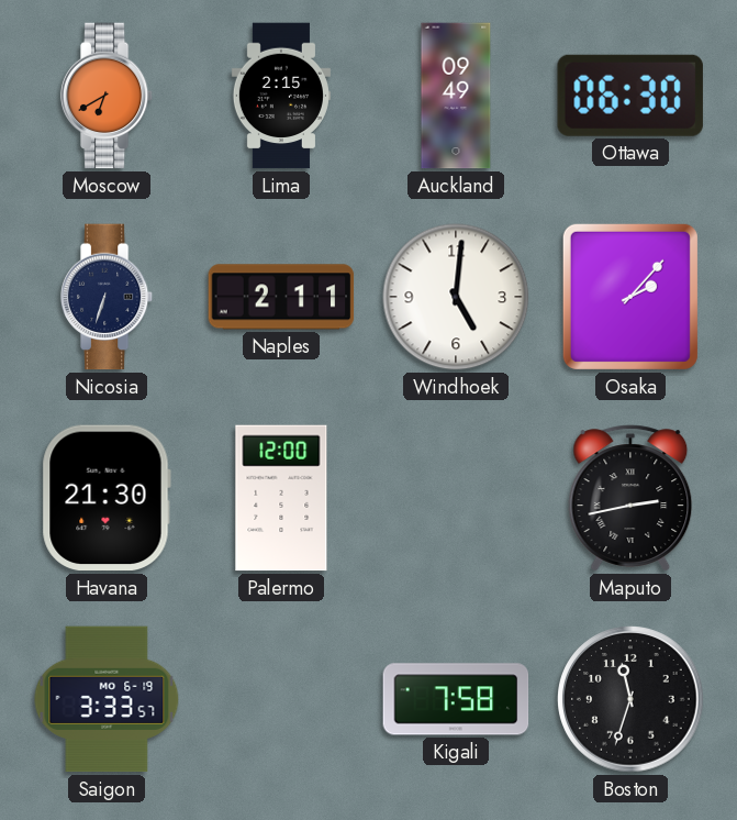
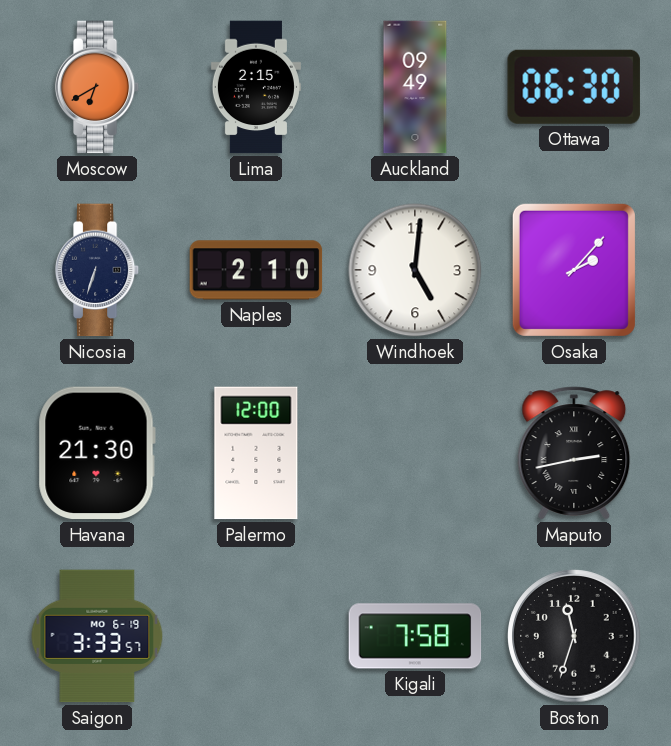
Naples: 2:11 -> 2:10 (256, 270)
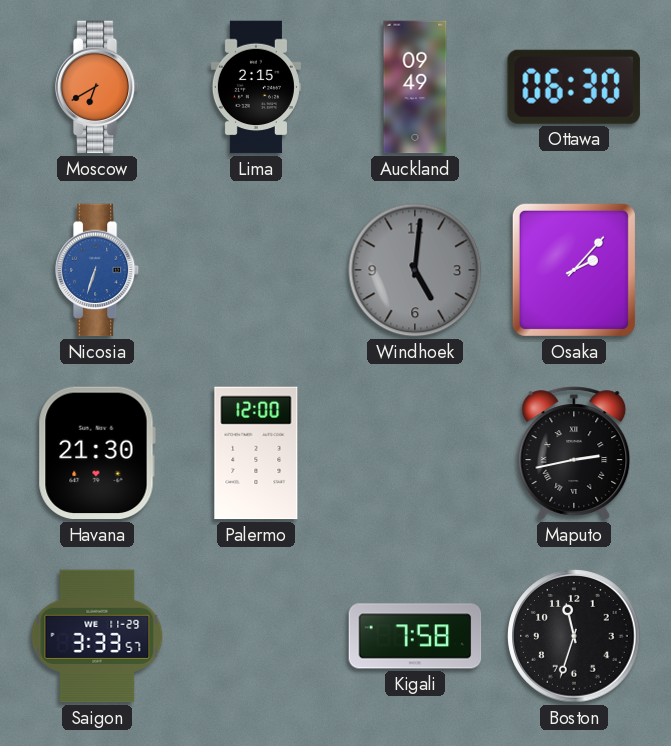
Nicosia dial: navy -> blue (97, 270)
Naples: 2:10 -> none (256, 270)
Windhoek dial: white -> grey (415, 270)
Saigon date: MO 6-19 -> WE 11-29 (97, 636)
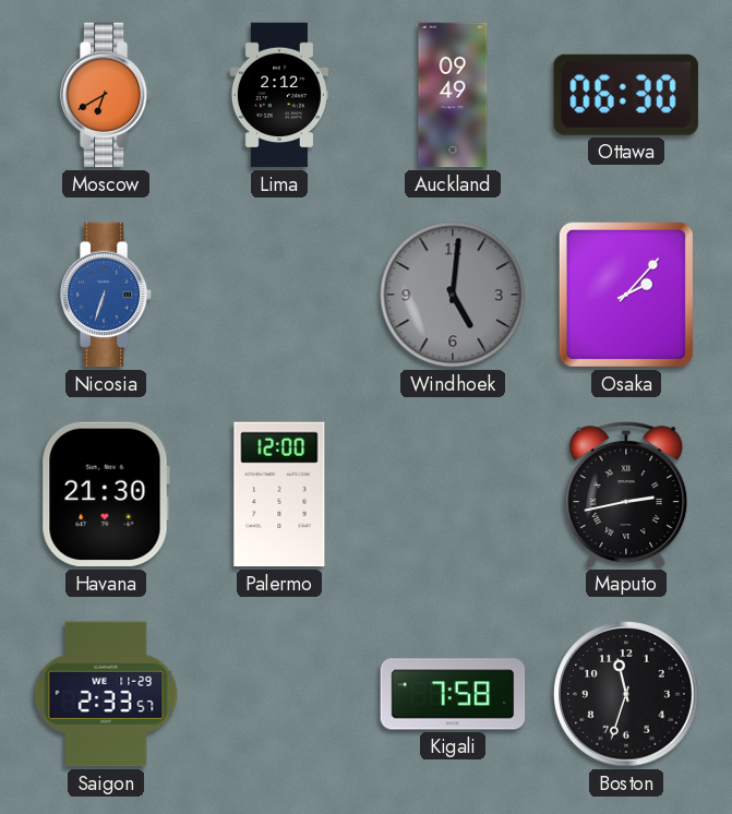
Lima: 2:15 -> 2:12 (279, 95)
Saigon: 3:33 -> 2:33 (106, 694)
